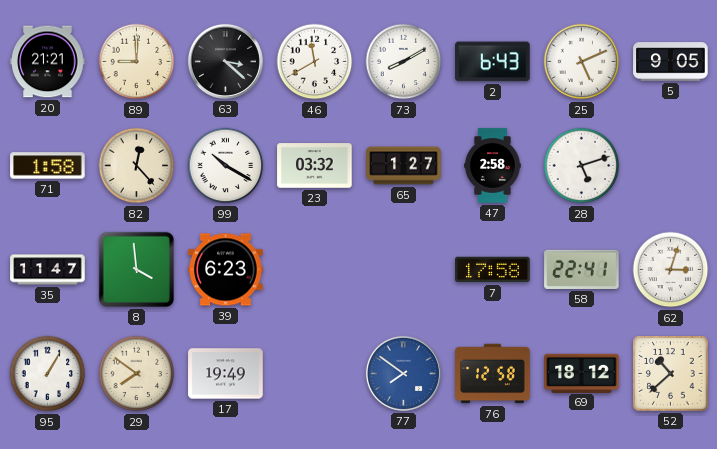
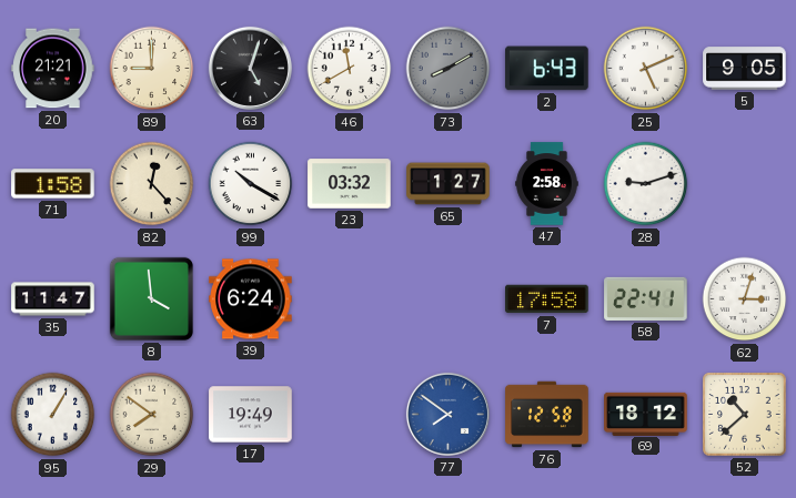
63: 3:22 -> 5:03 (250, 68)
73 dial: white -> grey (449, 69)
28: 5:12 -> 9:12 (646, 184)
39: 6:23 -> 6:24 (251, 299)
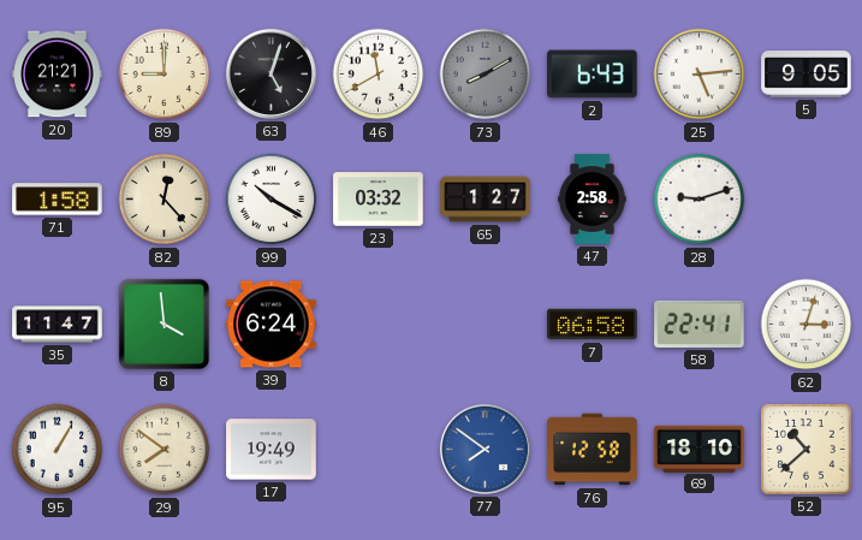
25: 5:11 -> 5:14 (700, 75)
7: 17:58 -> 06:58 (593, 325)
69: 18:12 -> 18:10 (700, 449)
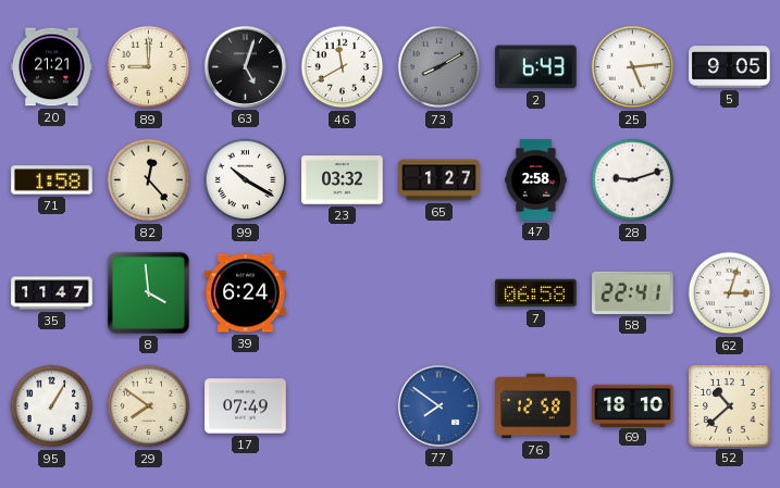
17: 19:49 -> 07:49 (246, 406)
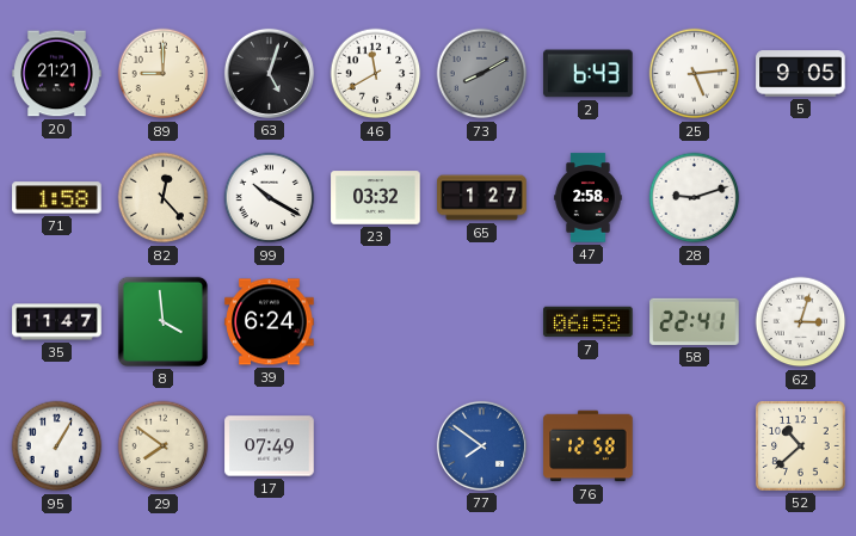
69: 18:10 -> none (633, 405)
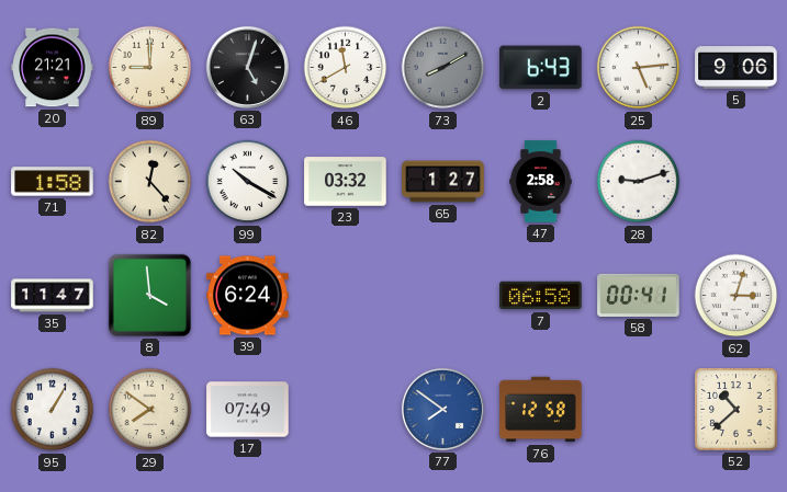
5: 9:05 -> 9:06 (737, 68)
58: 22:41 -> 00:41 (639, 295)
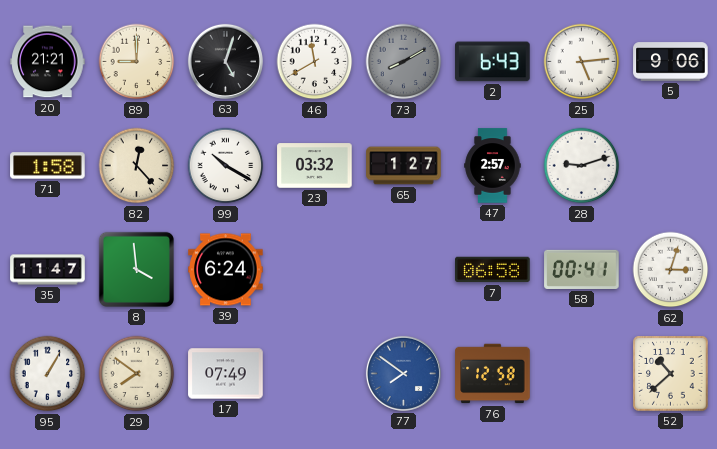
47: 2:58 -> 2:57 (493, 166)
